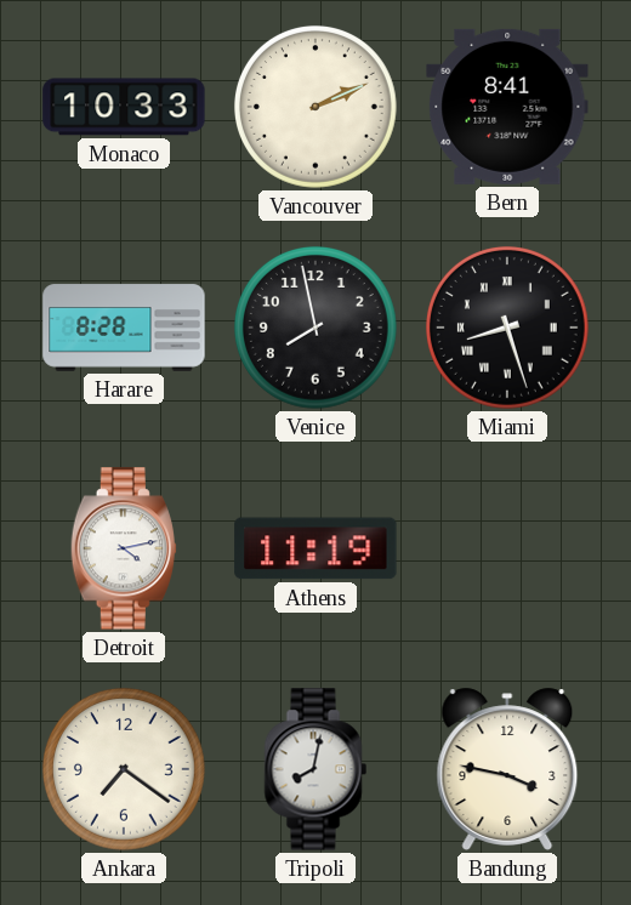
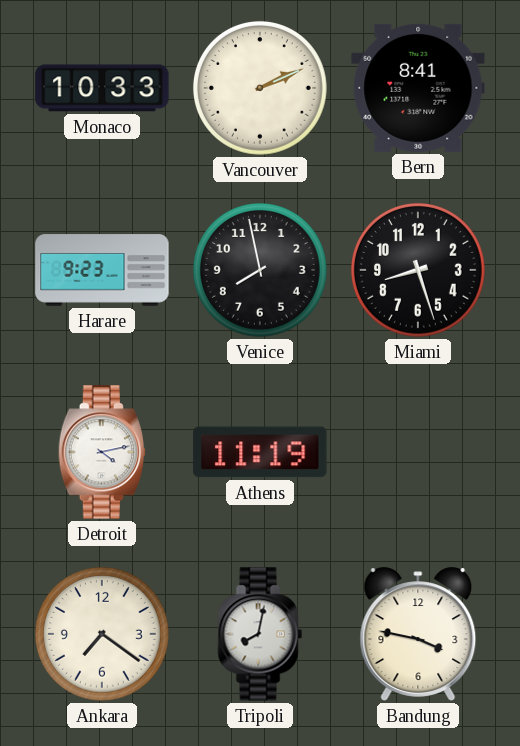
Harare: 8:28 -> 9:23 (102, 270)
Miami numerals: Roman -> Arabic (418, 270)
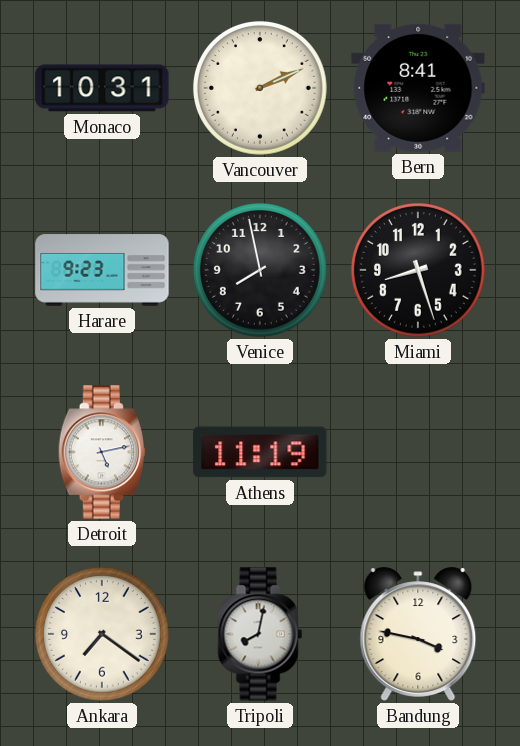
Monaco: 10:33 -> 10:31 (102, 88)
Detroit: 4:13 -> 5:13 (101, 452)
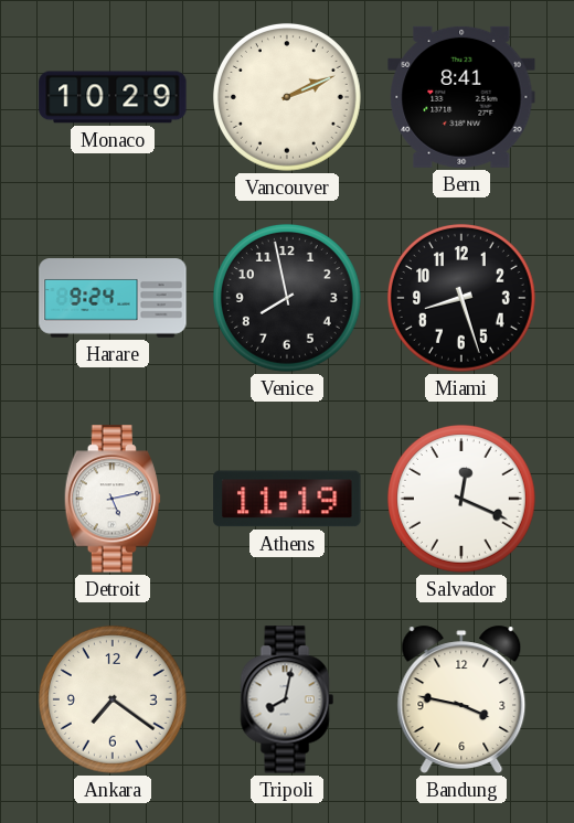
Monaco: 10:31 -> 10:29 (113, 97)
Harare: 9:23 -> 9:24 (113, 298)
Salvador: none -> 12:19 (461, 499)
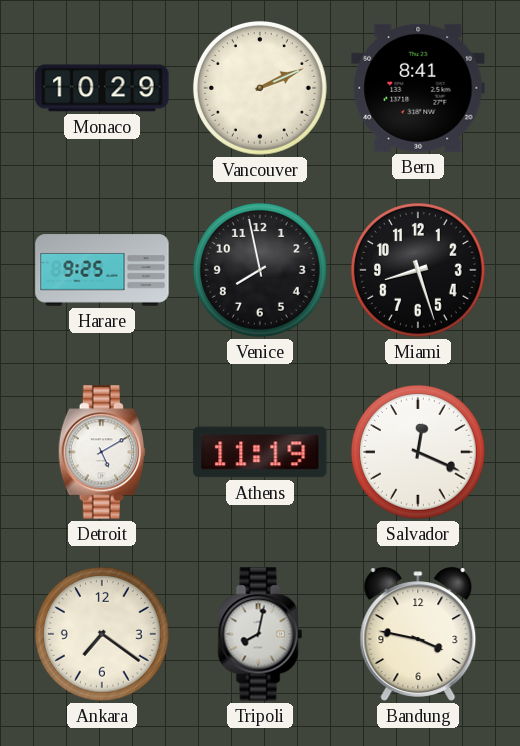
Harare: 9:24 -> 9:25 (102, 270)
Detroit: 5:13 -> 5:10 (101, 452)
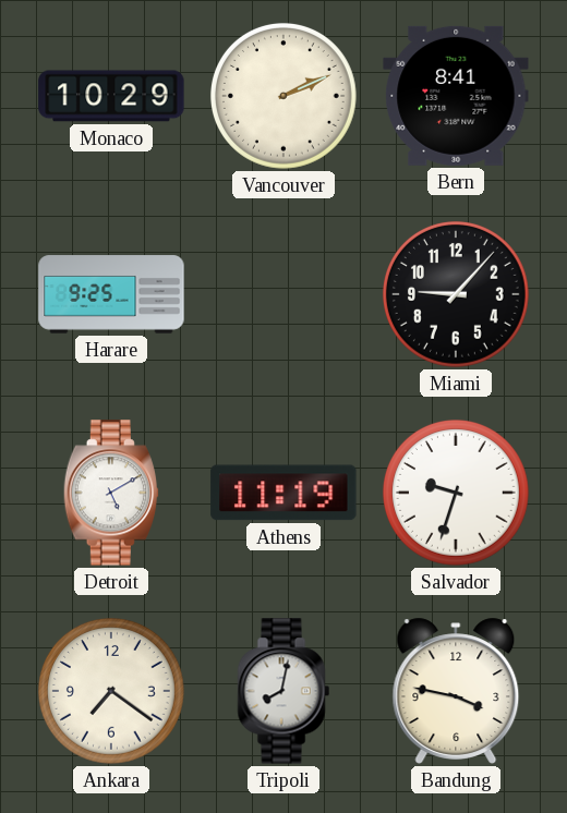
Venice: 7:58 -> none (260, 270)
Miami: 8:27 -> 9:07 (456, 294)
Salvador: 12:19 -> 9:33 (456, 493)
